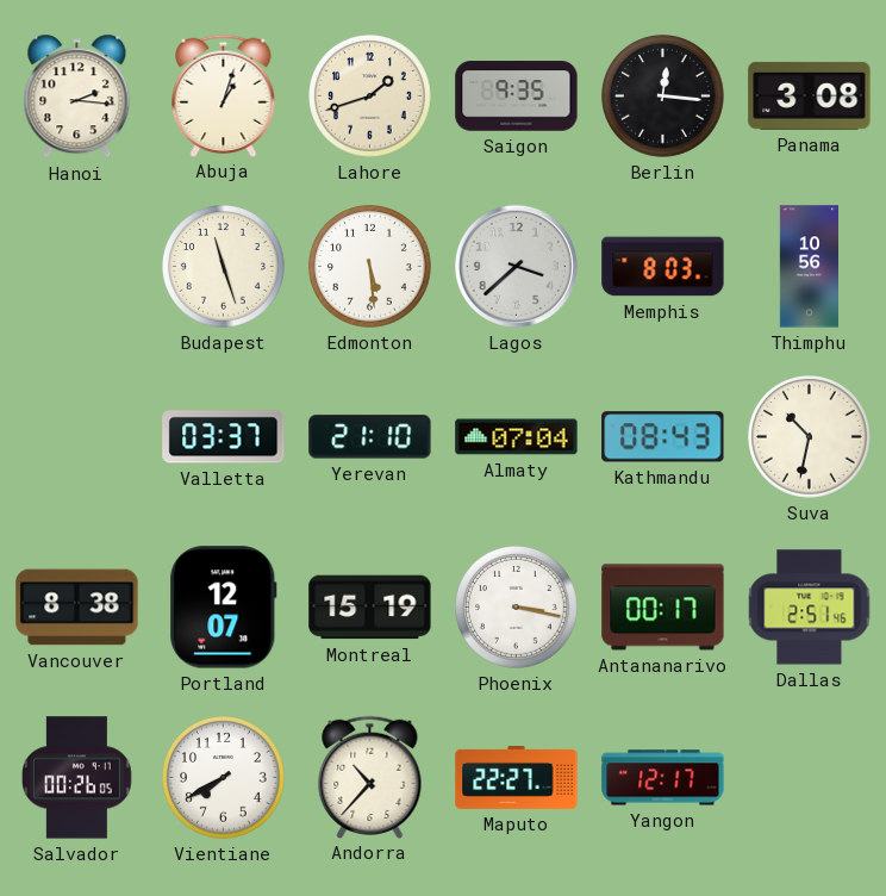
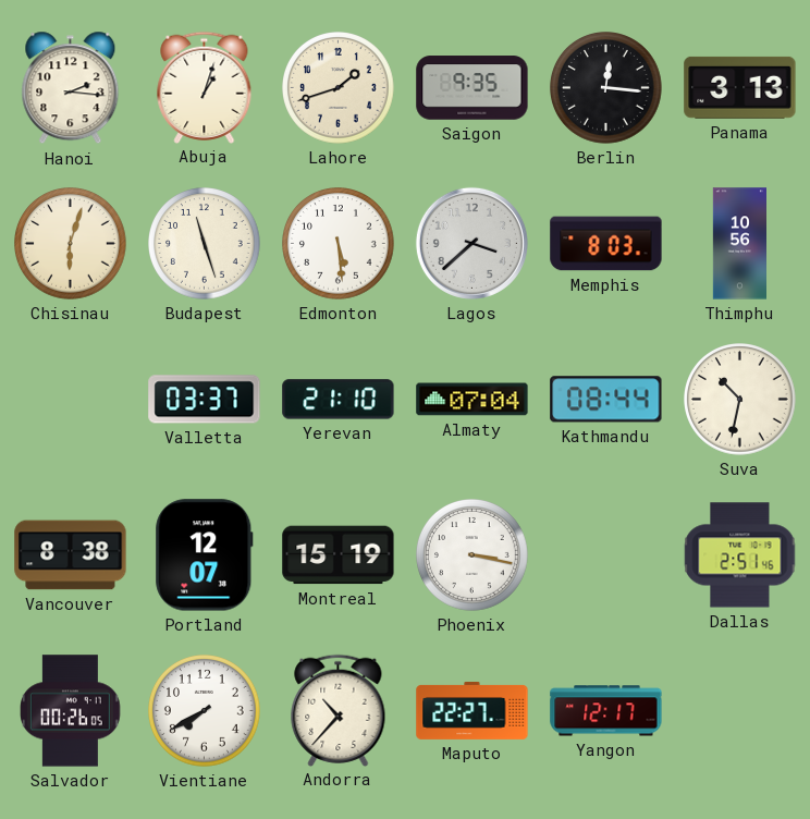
Panama: 3:08 -> 3:13 (740, 87)
Chisinau: none -> 6:03 (71, 244)
Kathmandu: 08:43 -> 08:44 (606, 400)
Antananarivo: 00:17 -> none (663, 608)
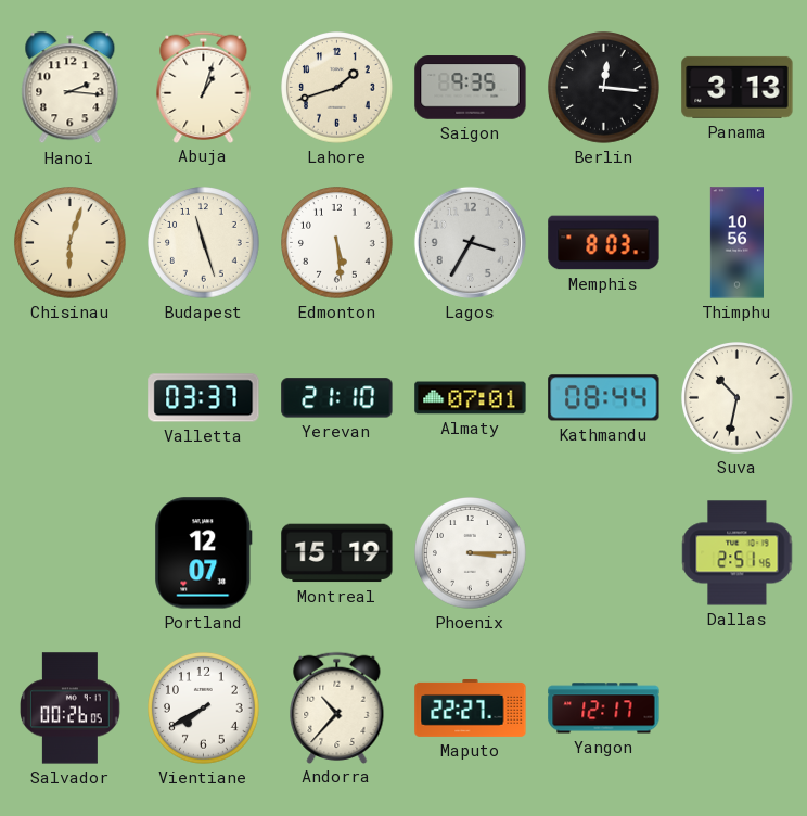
Lagos: 3:38 -> 3:35 (470, 242)
Almaty: 07:04 -> 07:01 (471, 398)
Vancouver: 8:38 -> none (71, 555)
Phoenix: 3:17 -> 3:15 (471, 553)
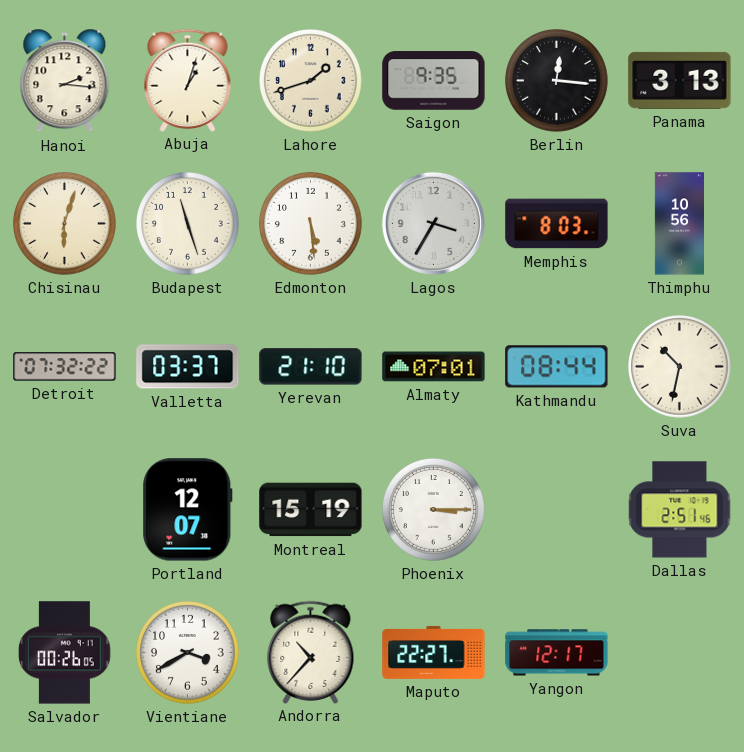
Detroit: none -> 07:32 (65, 367)
Vientiane: 7:40 -> 3:40 (188, 653)
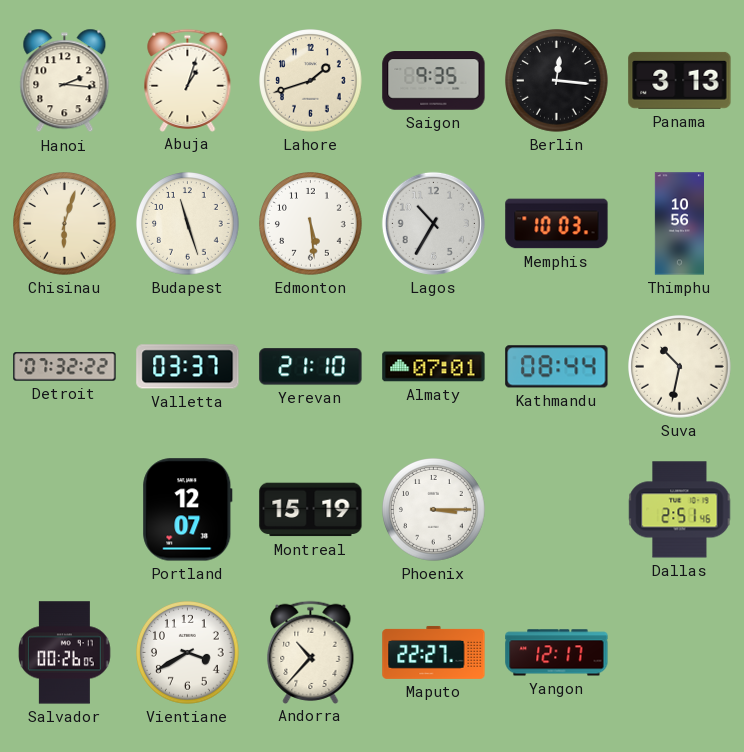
Lagos: 3:35 -> 10:35 (433, 223)
Memphis: 8:03 -> 10:03 (557, 224)
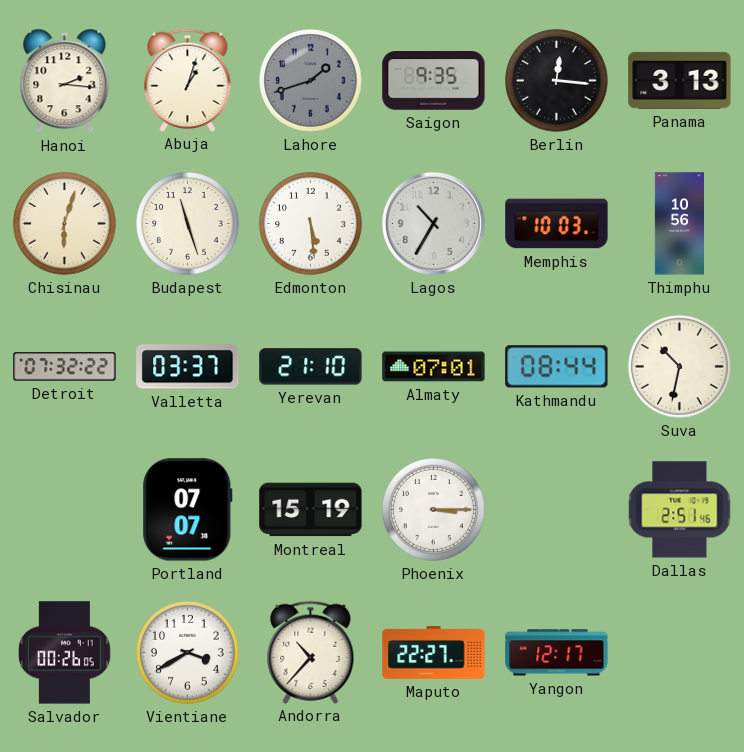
Lahore dial: cream -> grey (311, 81)
Portland: 12:07 -> 07:07 (188, 510)
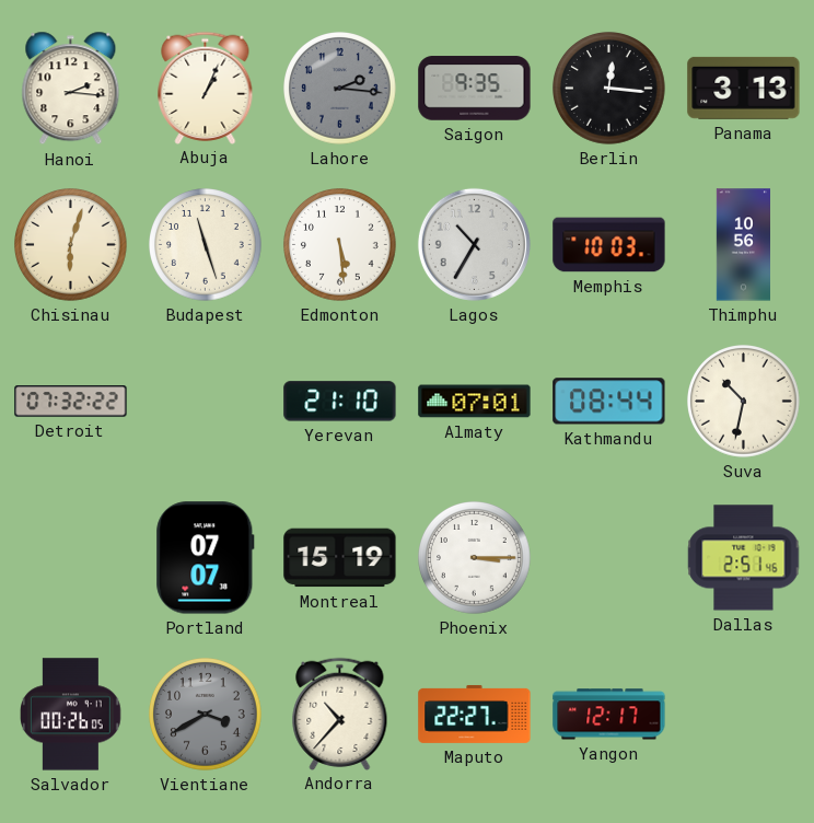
Abuja: 1:03 -> 1:04 (206, 88)
Lahore: 1:42 -> 2:16 (340, 89)
Valletta: 03:37 -> none (188, 367)
Vientiane dial: white -> grey (206, 715)
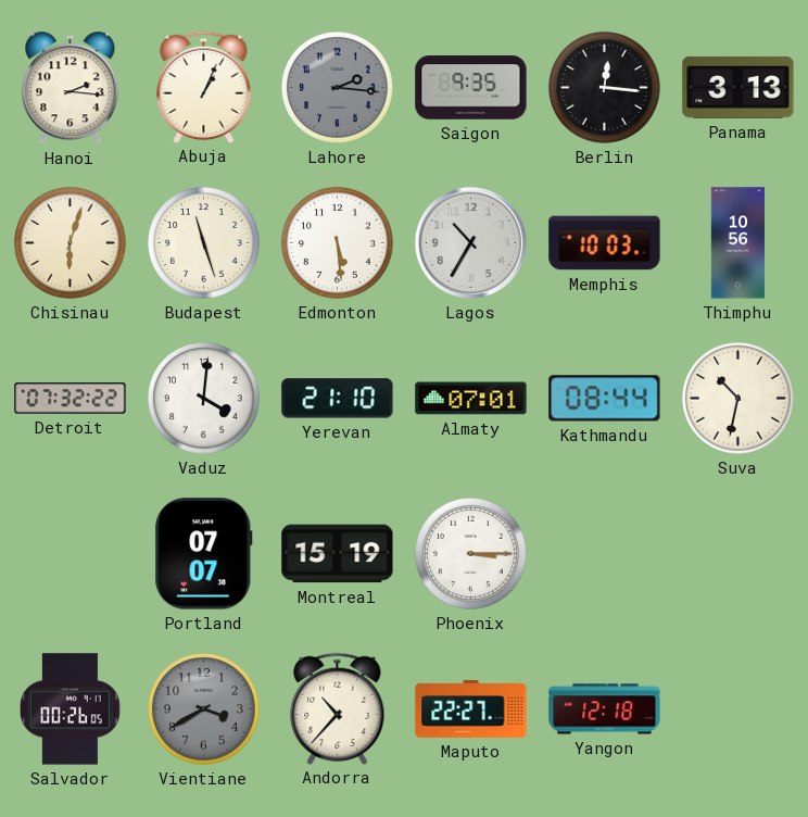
Vaduz: none -> 4:01 (204, 399)
Dallas: 2:51 -> none (744, 558)
Yangon: 12:17 -> 12:18 (605, 709)
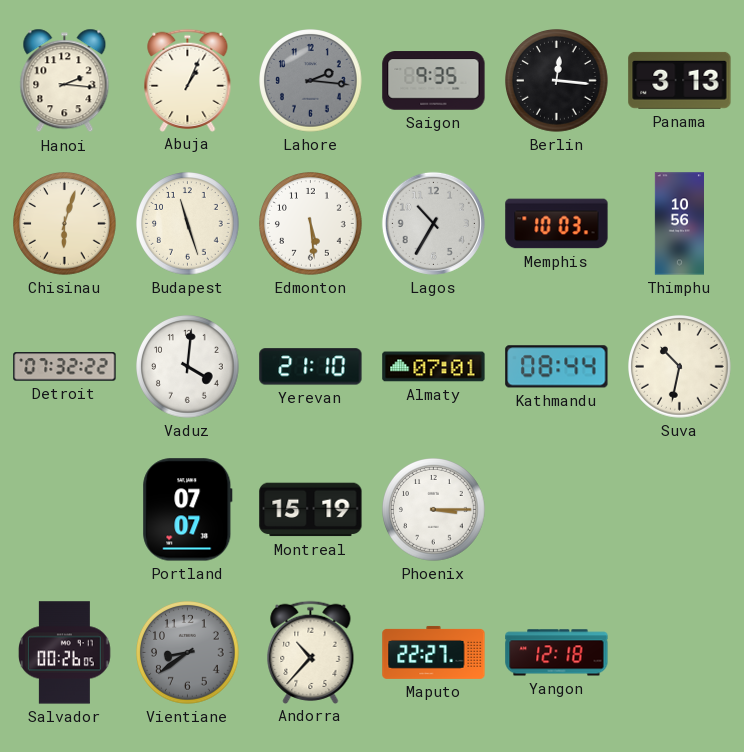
Vientiane: 3:40 -> 8:39 (188, 653)
